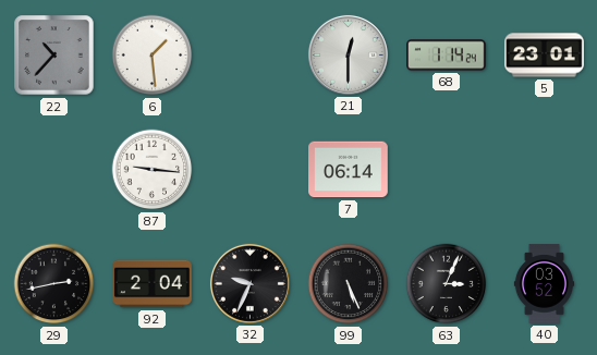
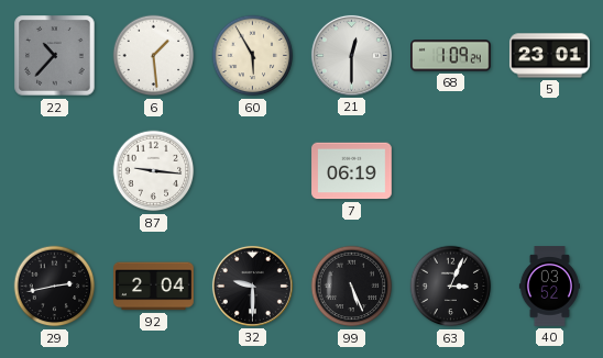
60: none -> 5:55 (253, 56)
68: 1:14 -> 1:09 (451, 56)
7: 06:14 -> 06:19 (352, 171)
32: 9:34 -> 9:30 (252, 286)
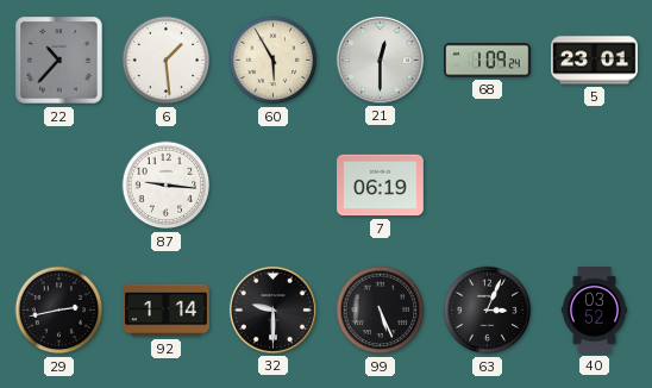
92: 2:04 -> 1:14 (167, 311)
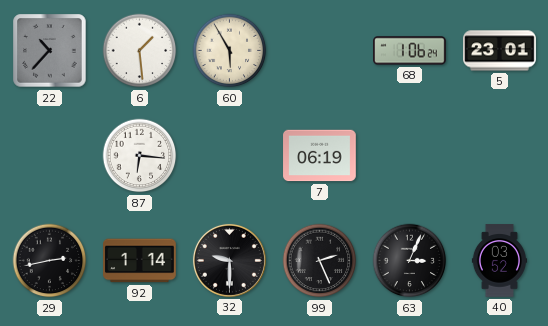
21: 12:30 -> none (380, 60)
68: 1:09 -> 1:06 (410, 51)
87: 9:16 -> 6:16 (140, 156)
99: 5:26 -> 2:26 (320, 261)
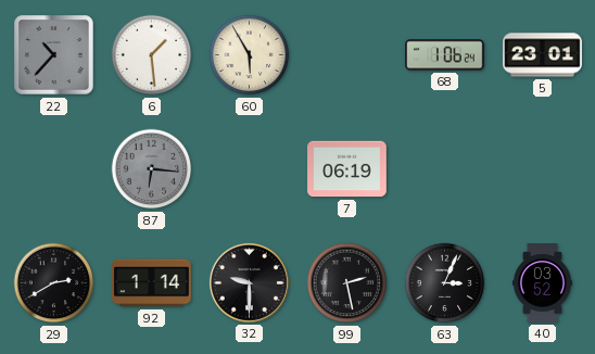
87 dial: white -> grey (152, 169)
29: 2:43 -> 2:40 (54, 283)
99: 2:26 -> 2:28 (347, 283)
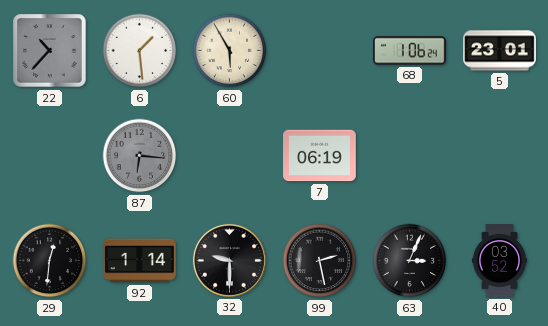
29: 2:40 -> 12:31 (50, 261)
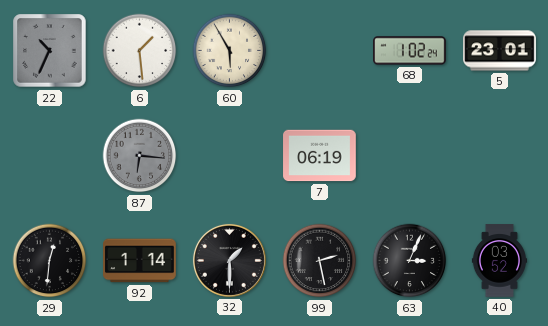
22: 10:37 -> 10:34 (50, 51)
68: 1:06 -> 1:02 (410, 51)
32: 9:30 -> 1:30 (229, 260)
